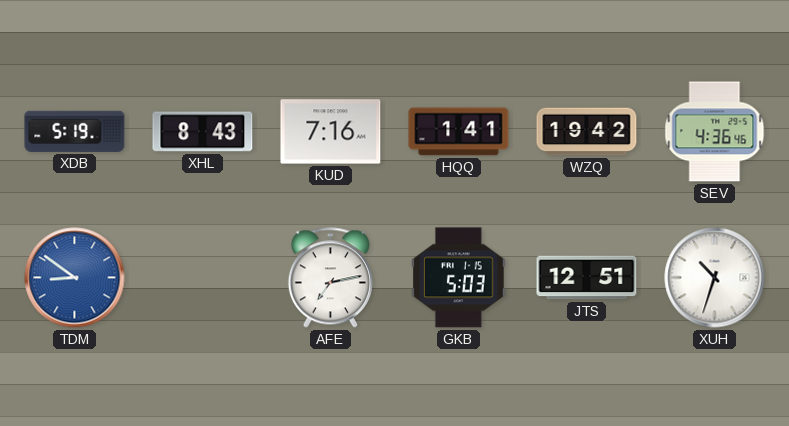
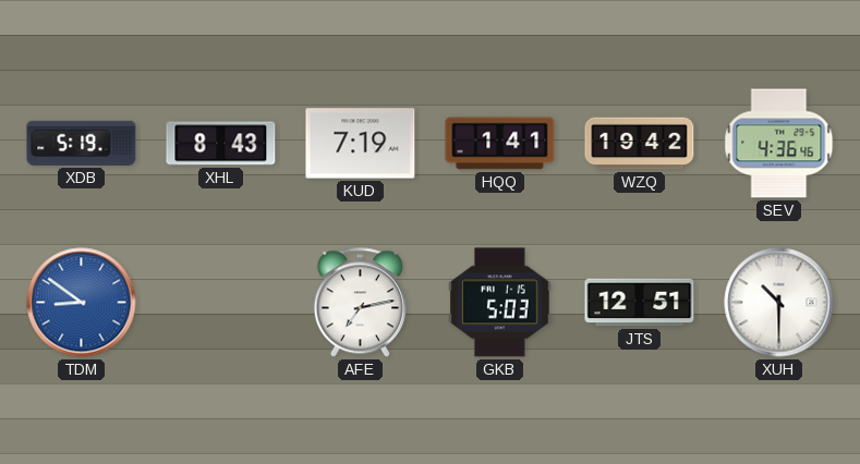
KUD: 7:16 -> 7:19 (361, 144)
XUH: 10:33 -> 10:30 (779, 303)
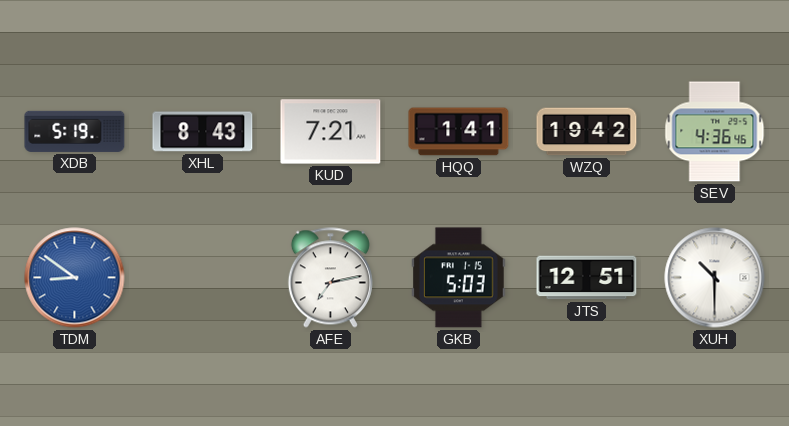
KUD: 7:19 -> 7:21 (331, 132)
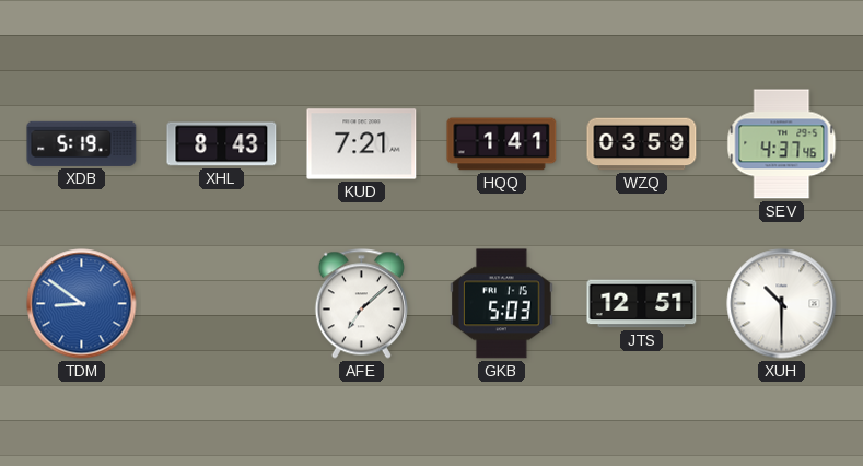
WZQ: 19:42 -> 03:59 (642, 144)
SEV: 4:36 -> 4:37 (782, 144)
AFE: 7:13 -> 7:08 (361, 304)
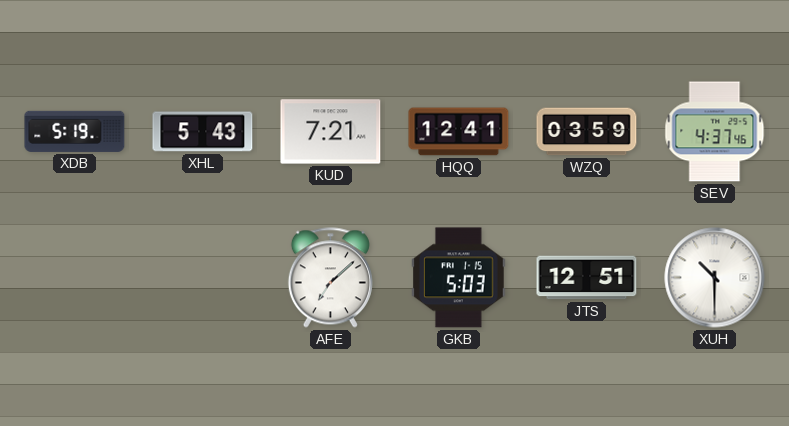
XHL: 8:43 -> 5:43 (203, 132)
HQQ: 1:41 -> 12:41 (459, 132)
TDM: 8:51 -> none (82, 304)
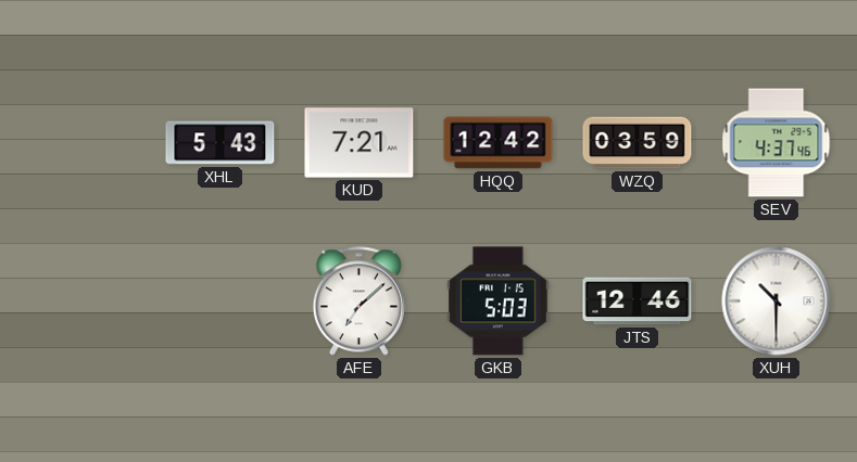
XDB: 5:19 -> none (75, 131)
HQQ: 12:41 -> 12:42 (499, 143)
JTS: 12:51 -> 12:46 (638, 301)
